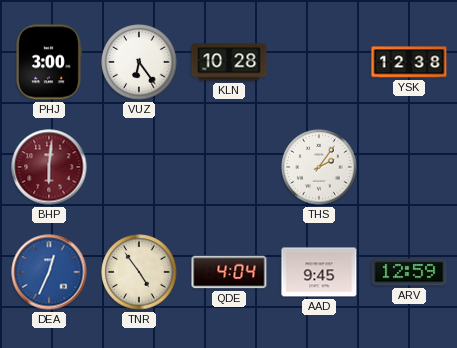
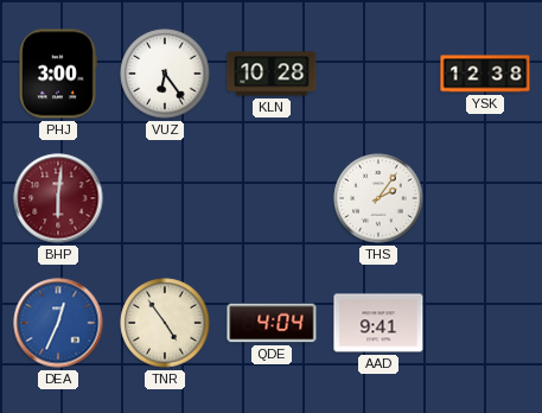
AAD: 9:45 -> 9:41 (378, 323)
ARV: 12:59 -> none (409, 272)
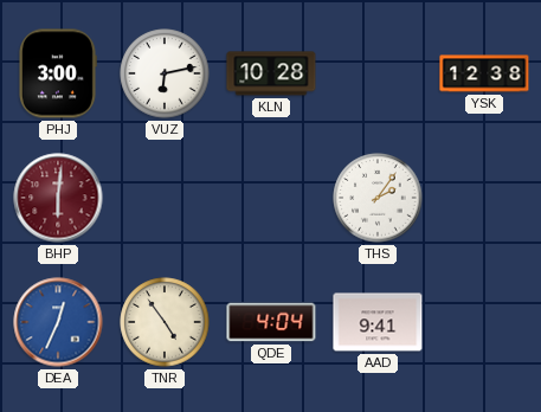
VUZ: 6:24 -> 6:13 (165, 73)
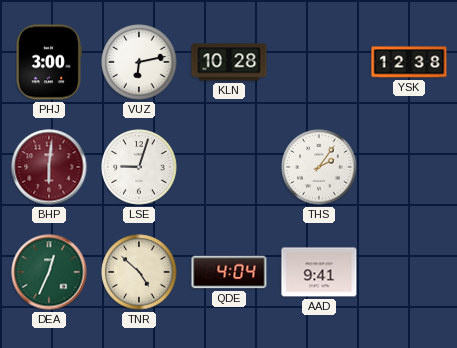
LSE: none -> 9:03 (139, 167)
DEA dial: blue -> green (49, 272)
TNR: 4:54 -> 4:52 (139, 272)
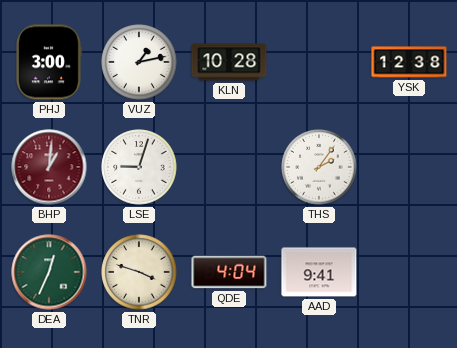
VUZ: 6:13 -> 1:13 (139, 62)
BHP: 6:01 -> 1:01 (49, 167)
TNR: 4:52 -> 3:48 (139, 272)
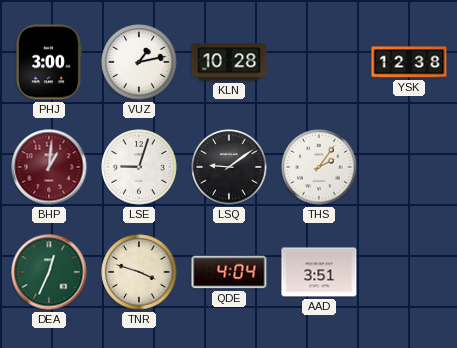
LSQ: none -> 9:09 (229, 167)
AAD: 9:41 -> 3:51 (319, 272)
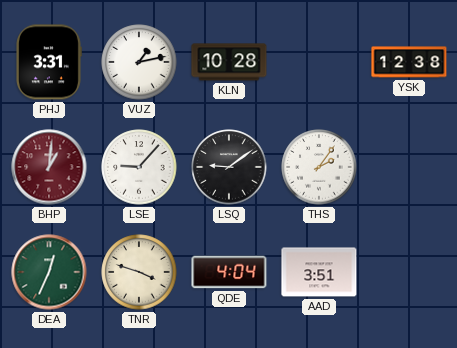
PHJ: 3:00 -> 3:31 (49, 62)
LSE: 9:03 -> 9:07 (139, 167)
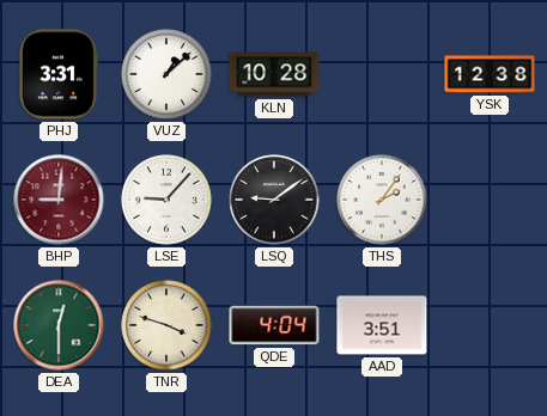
VUZ: 1:13 -> 1:08 (166, 74)
BHP: 1:01 -> 9:01 (59, 200)
DEA: 12:34 -> 12:30 (59, 325)
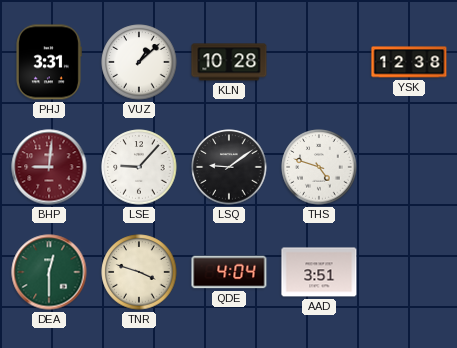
THS: 2:06 -> 4:48 (319, 167)
